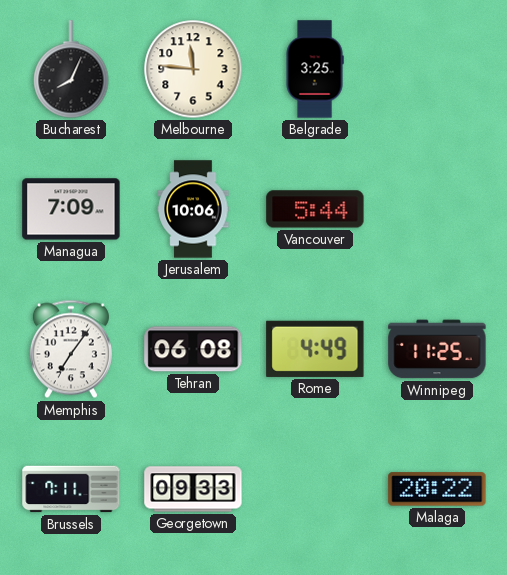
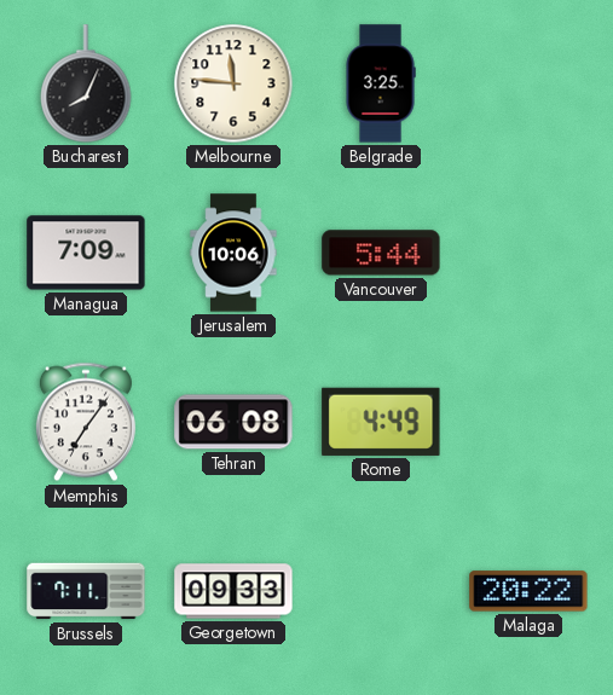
Winnipeg: 11:25 -> none (437, 349)
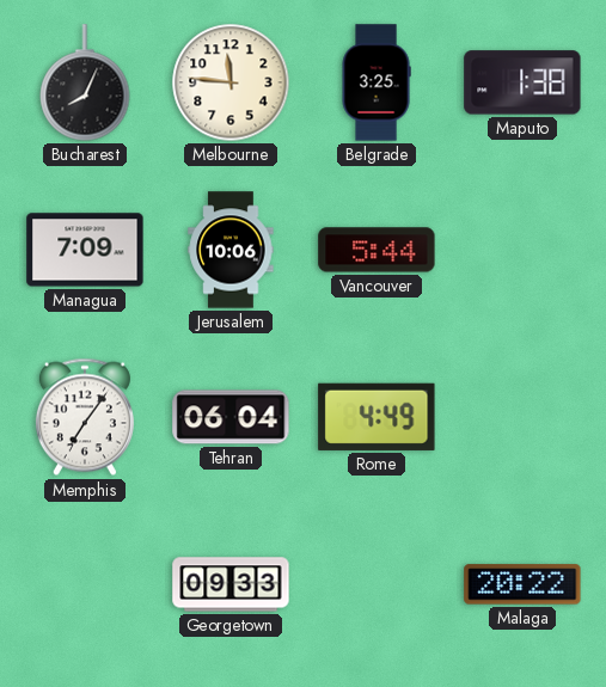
Maputo: none -> 1:38 (522, 82)
Tehran: 06:08 -> 06:04 (231, 417)
Brussels: 7:11 -> none (86, 591)
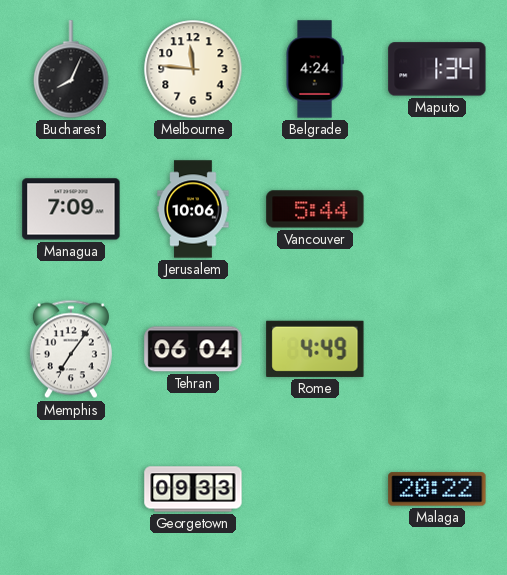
Belgrade: 3:25 -> 4:24 (315, 69)
Maputo: 1:38 -> 1:34 (437, 69)
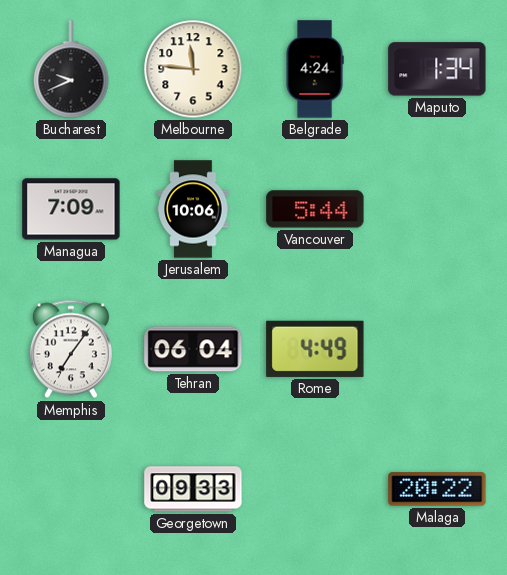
Bucharest: 8:04 -> 9:41 (71, 69)
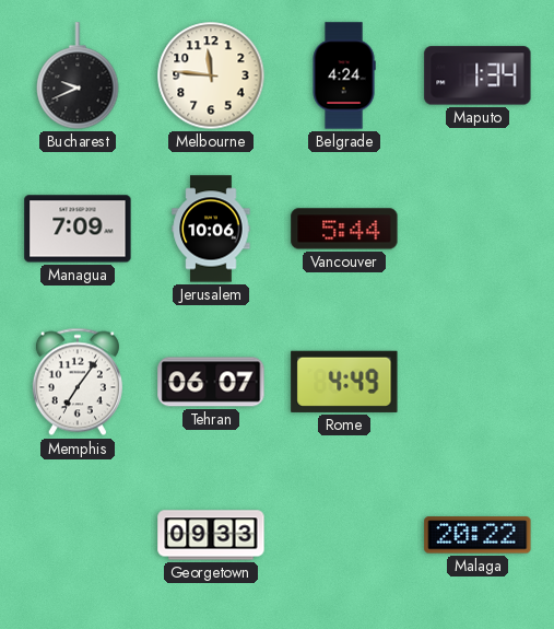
Tehran: 06:04 -> 06:07 (211, 382)
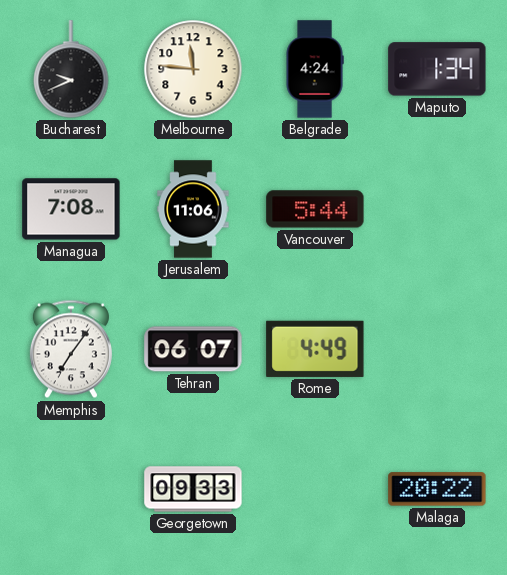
Managua: 7:09 -> 7:08 (71, 209)
Jerusalem: 10:06 -> 11:06 (193, 209)
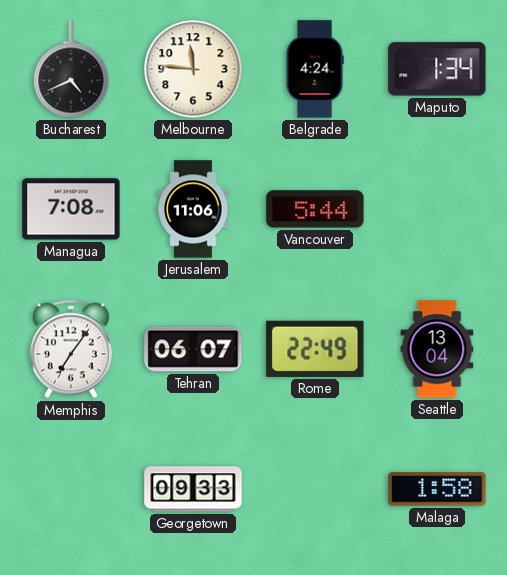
Bucharest: 9:41 -> 4:41 (71, 69)
Rome: 4:49 -> 22:49 (315, 349)
Seattle: none -> 13:04 (437, 349)
Malaga: 20:22 -> 1:58 (437, 489)
